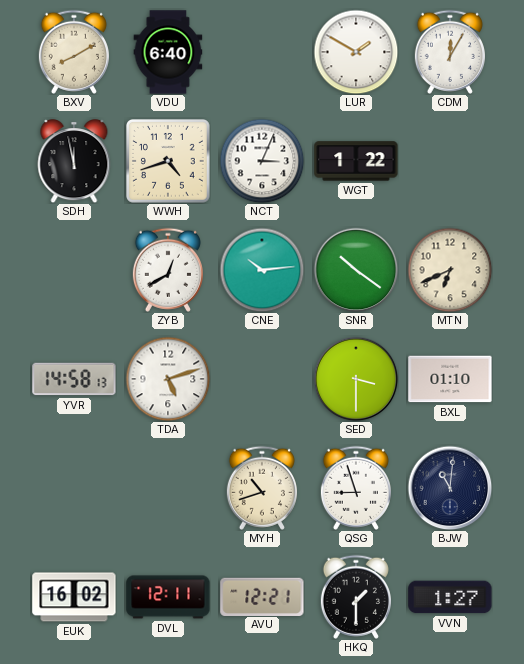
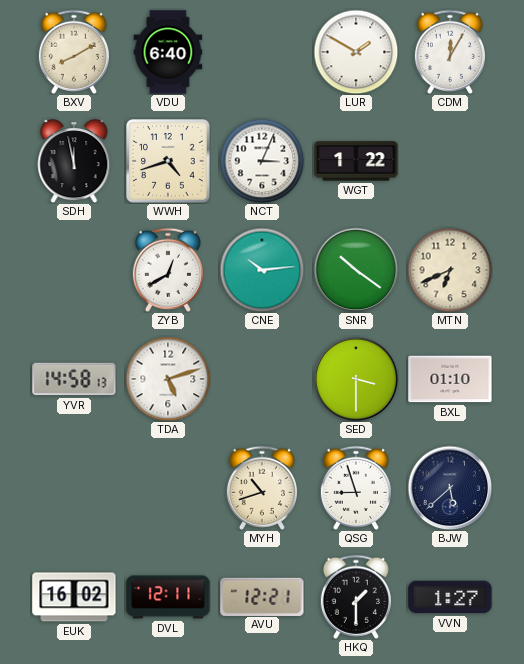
BJW: 11:01 -> 5:38 (450, 488)
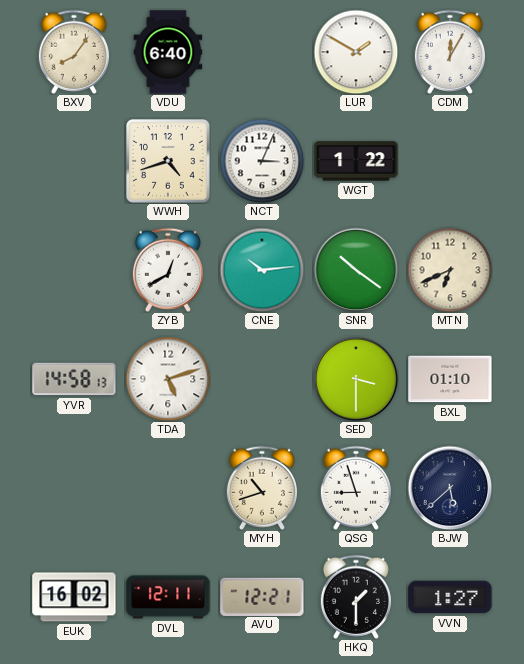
BXV: 8:10 -> 8:06 (74, 52)
SDH: 11:58 -> none (74, 161)
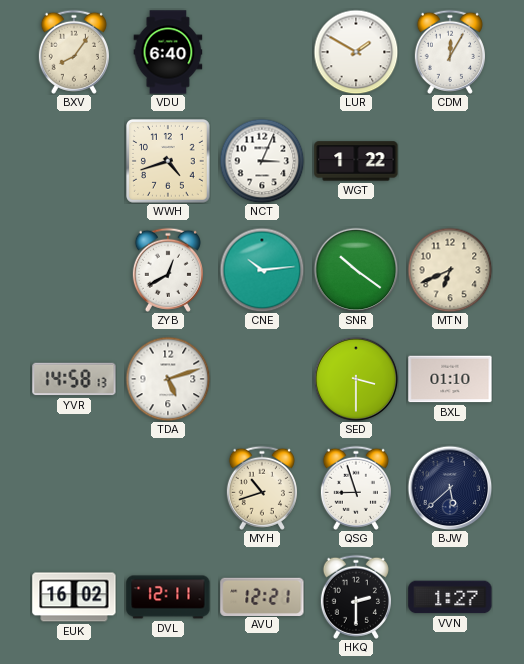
HKQ: 1:30 -> 2:30 (356, 597)
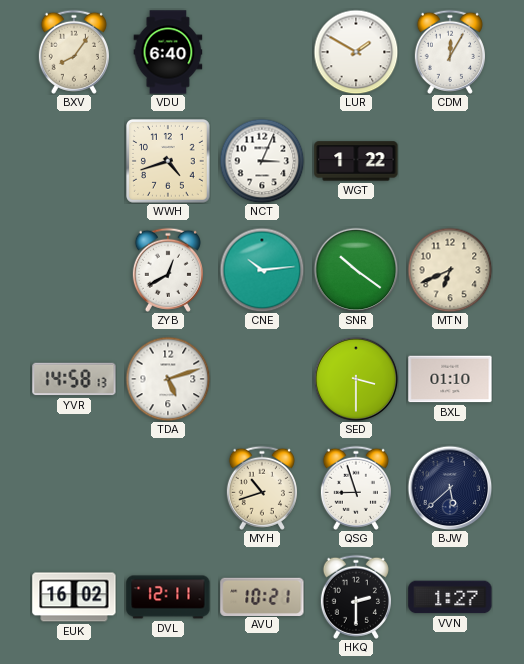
AVU: 12:21 -> 10:21 (262, 596)
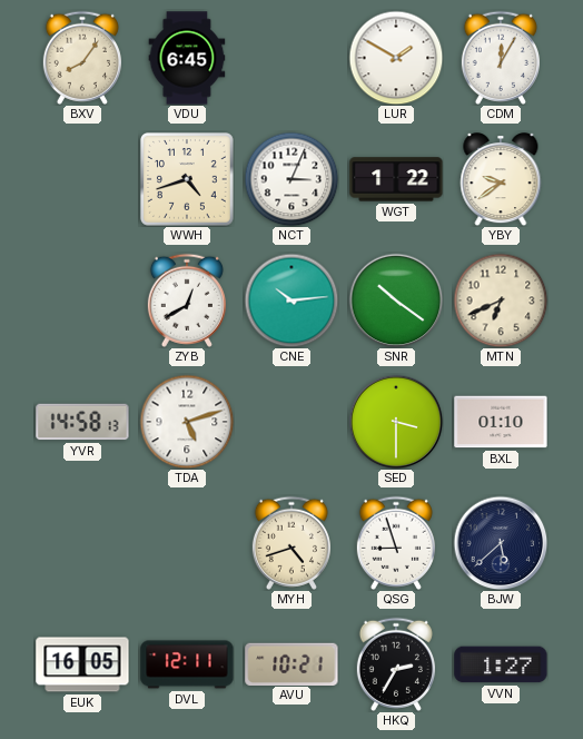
VDU: 6:40 -> 6:45 (187, 58)
YBY: none -> 9:39 (501, 179)
MYH: 10:42 -> 4:42 (291, 543)
EUK: 16:02 -> 16:05 (82, 664)
HKQ: 2:30 -> 2:35 (396, 664)
